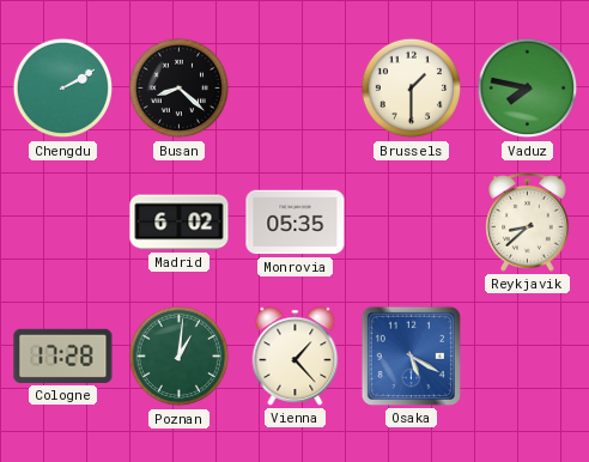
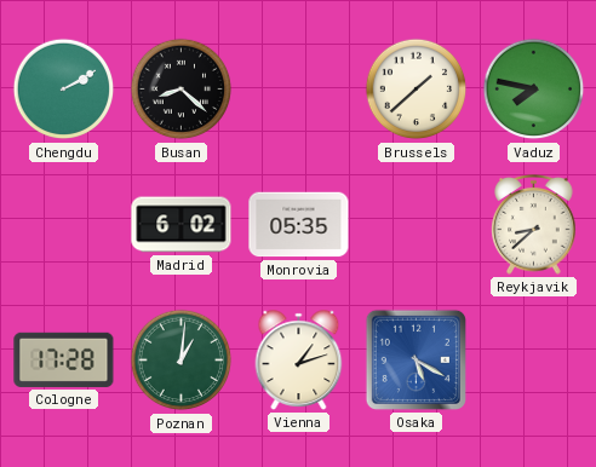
Brussels: 1:30 -> 1:38 (417, 90)
Vienna: 1:23 -> 1:12 (299, 361)
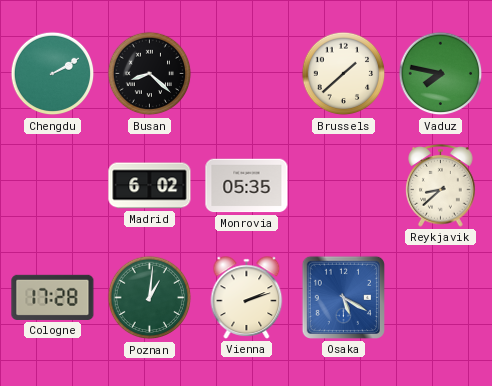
Vienna: 1:12 -> 2:12 (247, 298)
